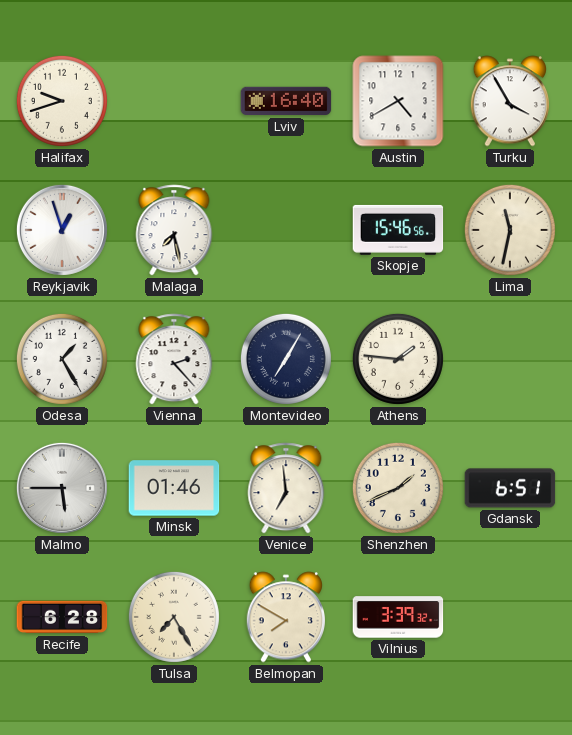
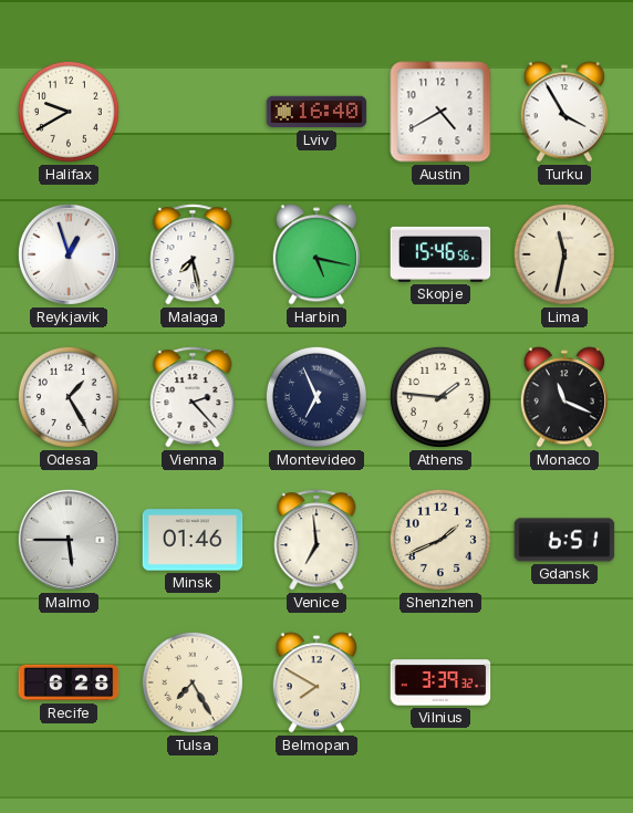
Halifax: 9:42 -> 9:40 (69, 112)
Harbin: none -> 5:17 (315, 254)
Montevideo: 7:05 -> 6:56 (316, 397)
Monaco: none -> 11:19 (563, 397)
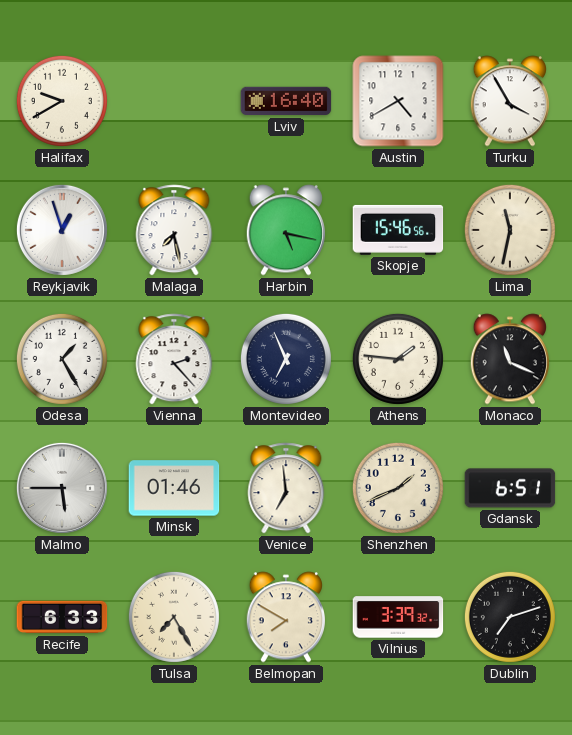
Recife: 6:28 -> 6:33 (62, 617)
Dublin: none -> 7:12 (510, 617)
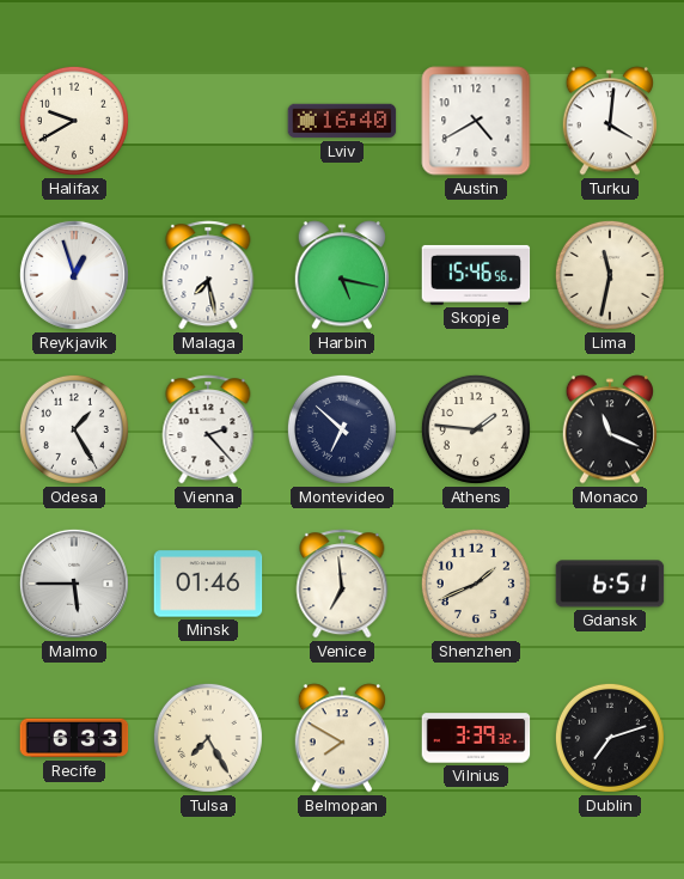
Turku: 3:55 -> 4:01 (609, 121)
Montevideo: 6:56 -> 6:52 (342, 429)
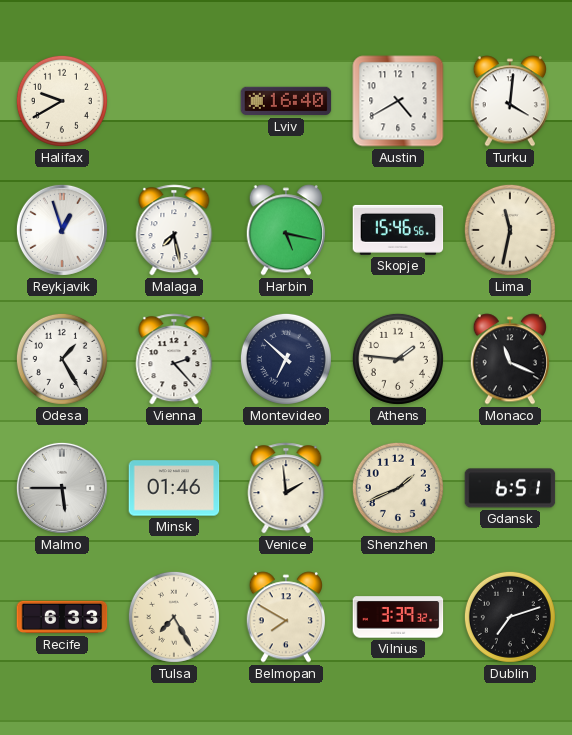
Venice: 6:59 -> 1:59 (286, 488)
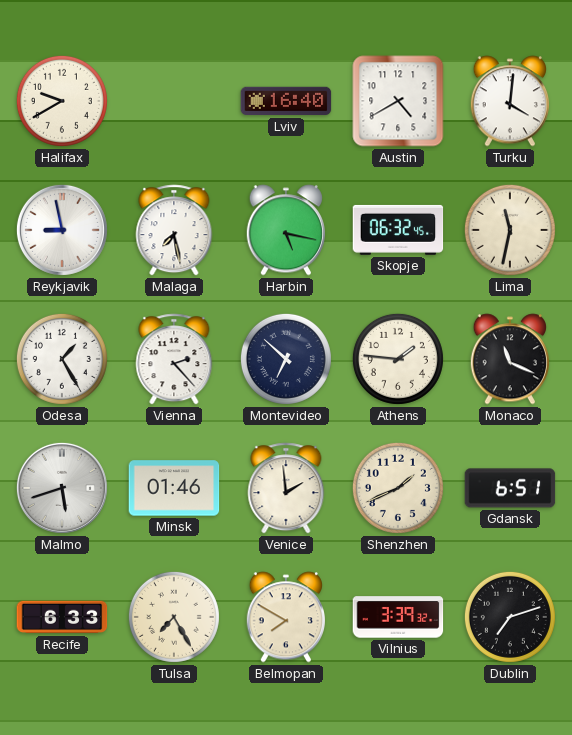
Reykjavik: 12:57 -> 8:58 (62, 230)
Skopje: 15:46 -> 06:32 (398, 230)
Malmo: 5:45 -> 5:42 (62, 488)
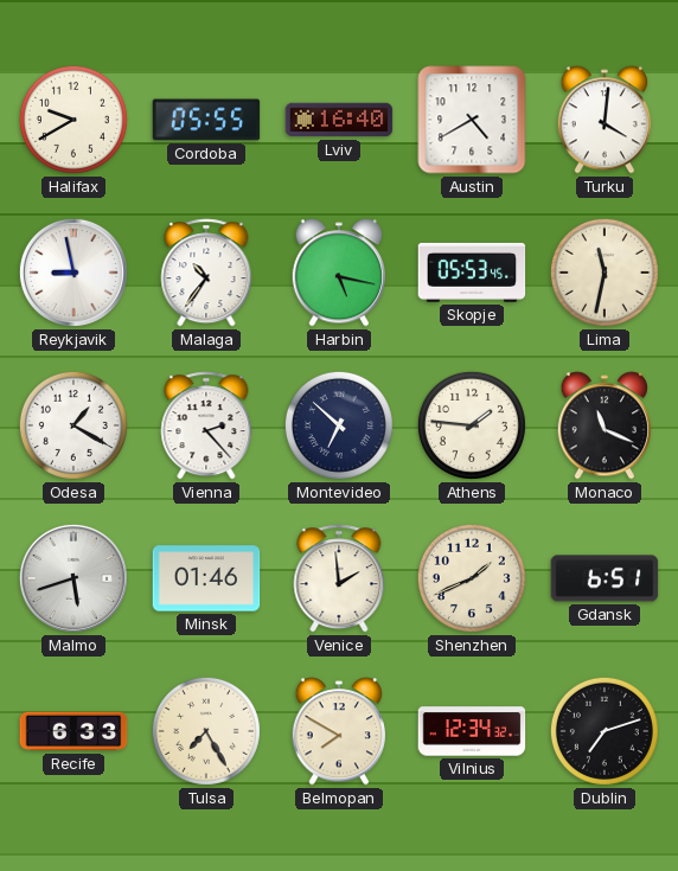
Cordoba: none -> 05:55 (206, 120)
Malaga: 7:28 -> 10:36 (206, 273)
Skopje: 06:32 -> 05:53 (472, 273)
Odesa: 1:25 -> 1:20 (73, 425)
Vilnius: 3:39 -> 12:34 (472, 731)
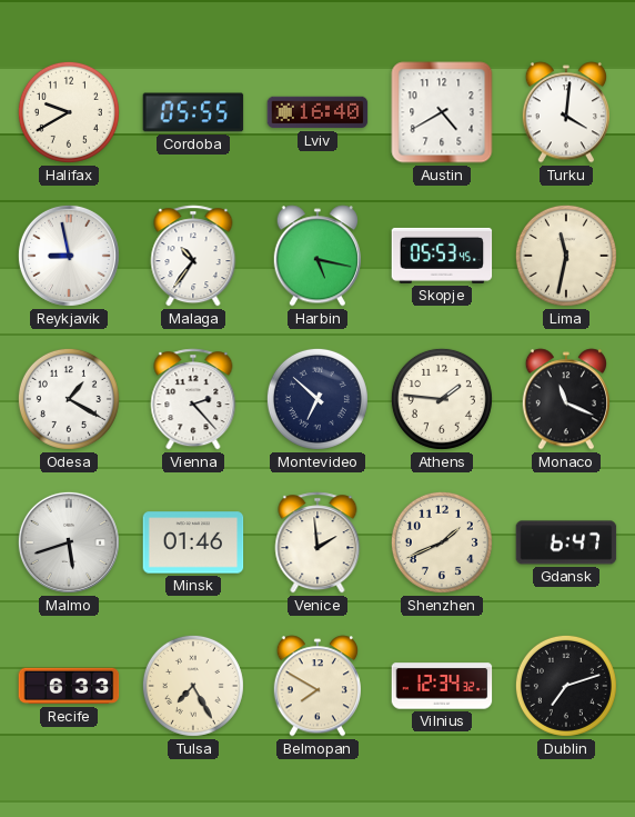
Gdansk: 6:51 -> 6:47 (566, 542)
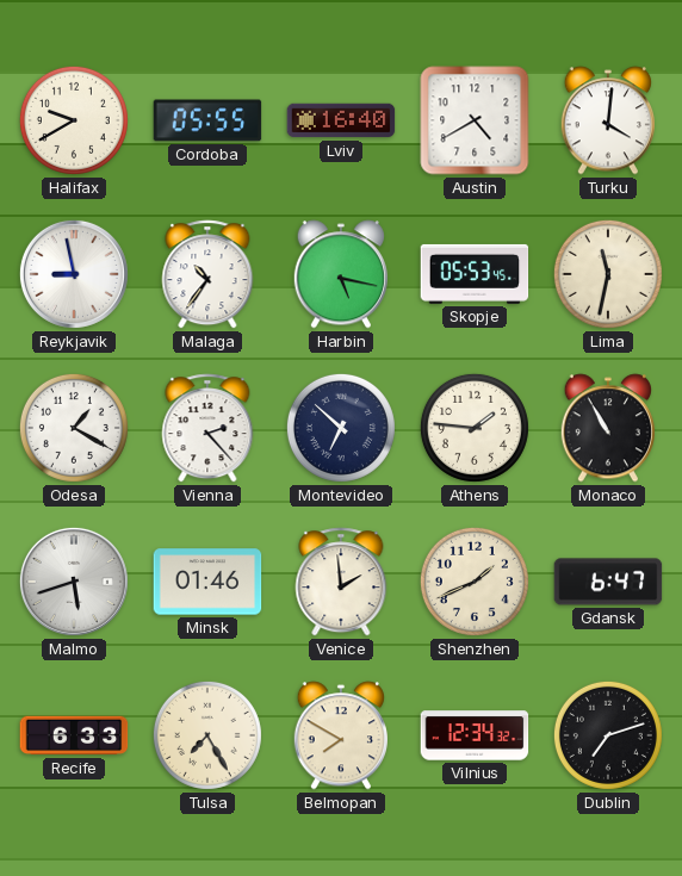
Monaco: 11:19 -> 10:55 (607, 428)
